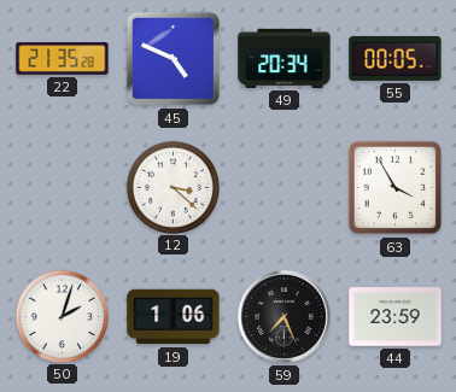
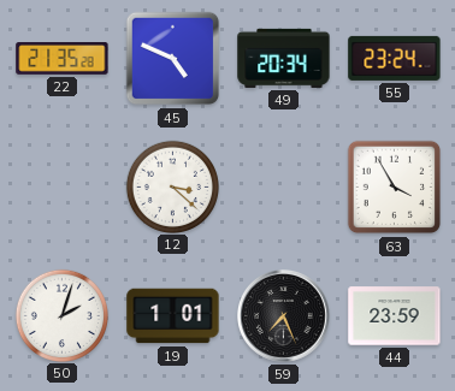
55: 00:05 -> 23:24 (395, 58)
19: 1:06 -> 1:01 (173, 316)
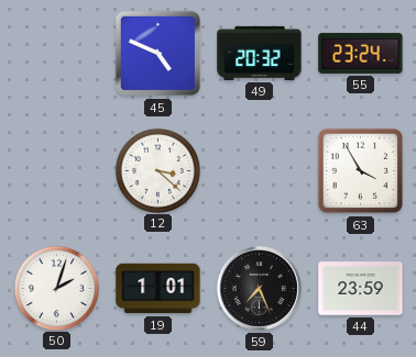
22: 21:35 -> none (63, 59)
49: 20:34 -> 20:32 (260, 53)
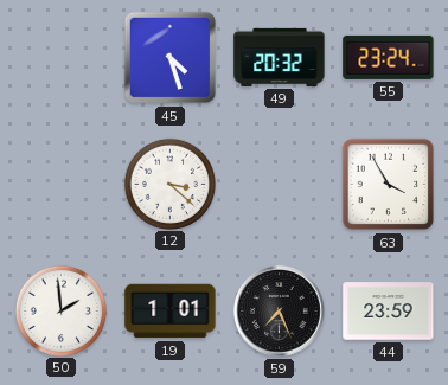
45: 4:49 -> 4:27 (171, 58)
50: 2:03 -> 1:59 (60, 310)
